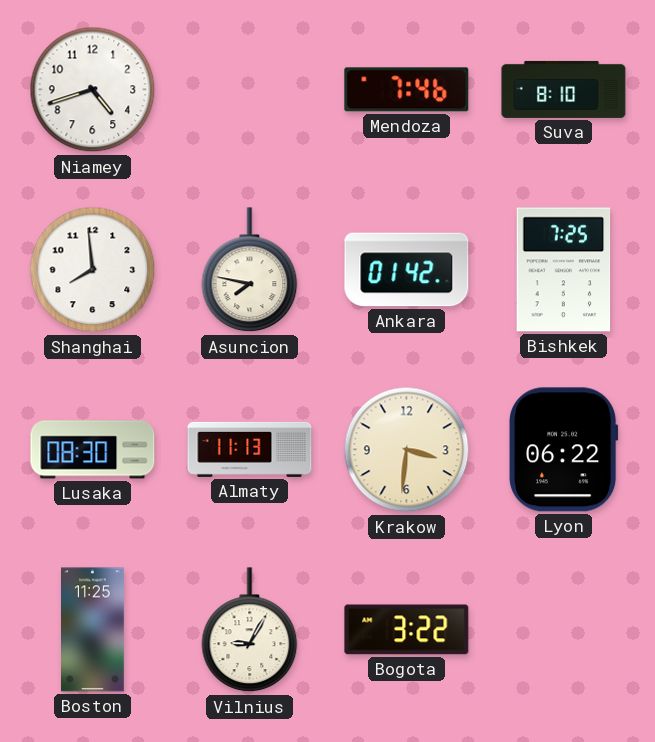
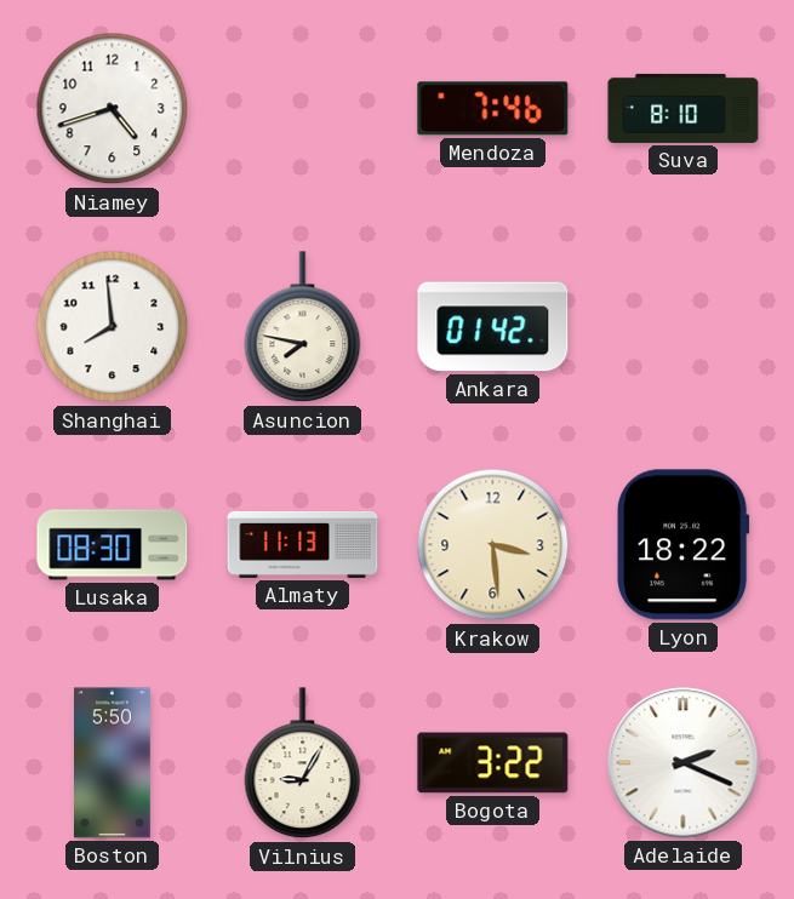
Bishkek: 7:25 -> none (564, 270)
Krakow: 3:31 -> 3:29 (493, 545)
Lyon: 06:22 -> 18:22 (682, 545)
Boston: 11:25 -> 5:50 (113, 763)
Adelaide: none -> 2:19 (684, 763)
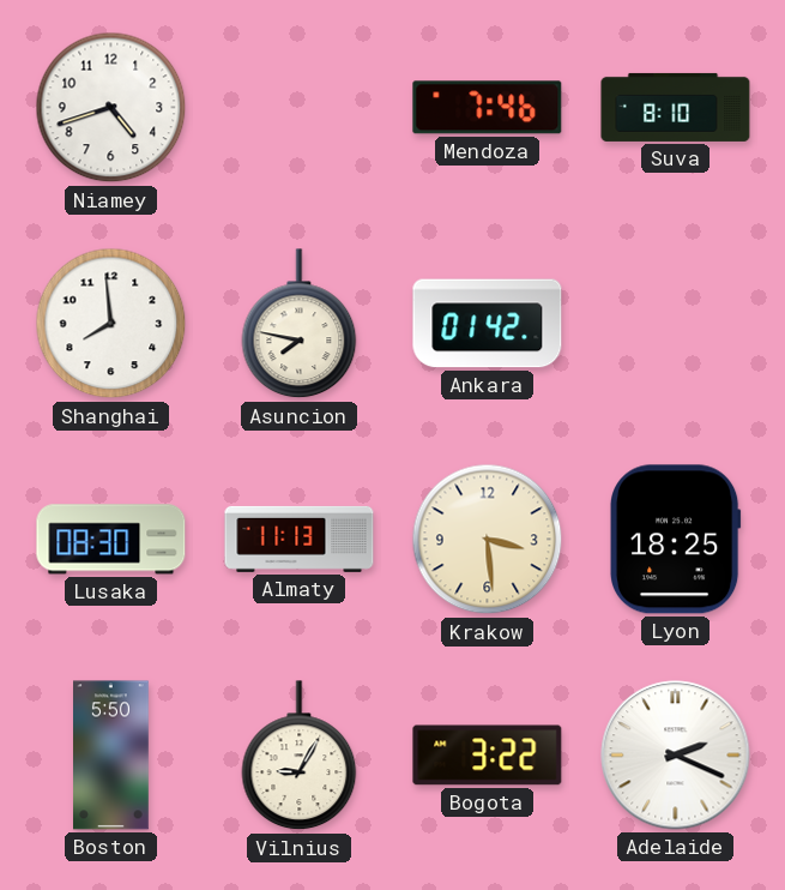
Lyon: 18:22 -> 18:25 (675, 540)
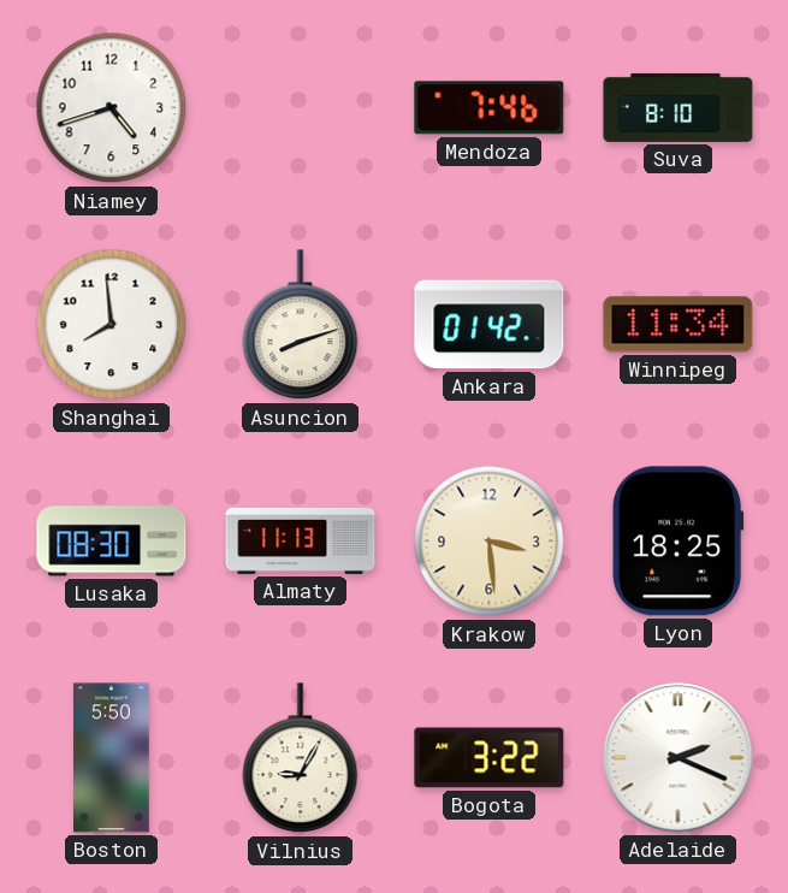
Asuncion: 7:47 -> 8:12 (301, 325)
Winnipeg: none -> 11:34 (679, 325)
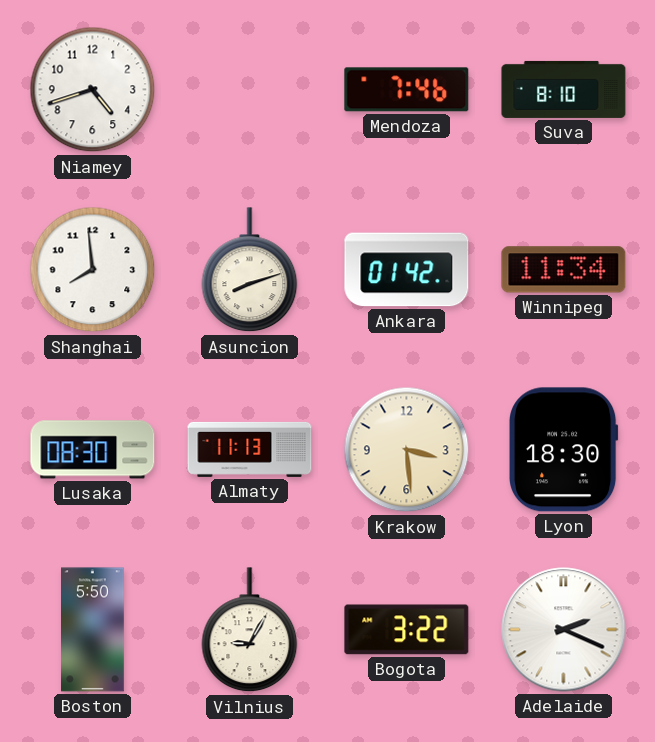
Lyon: 18:25 -> 18:30 (563, 450)
